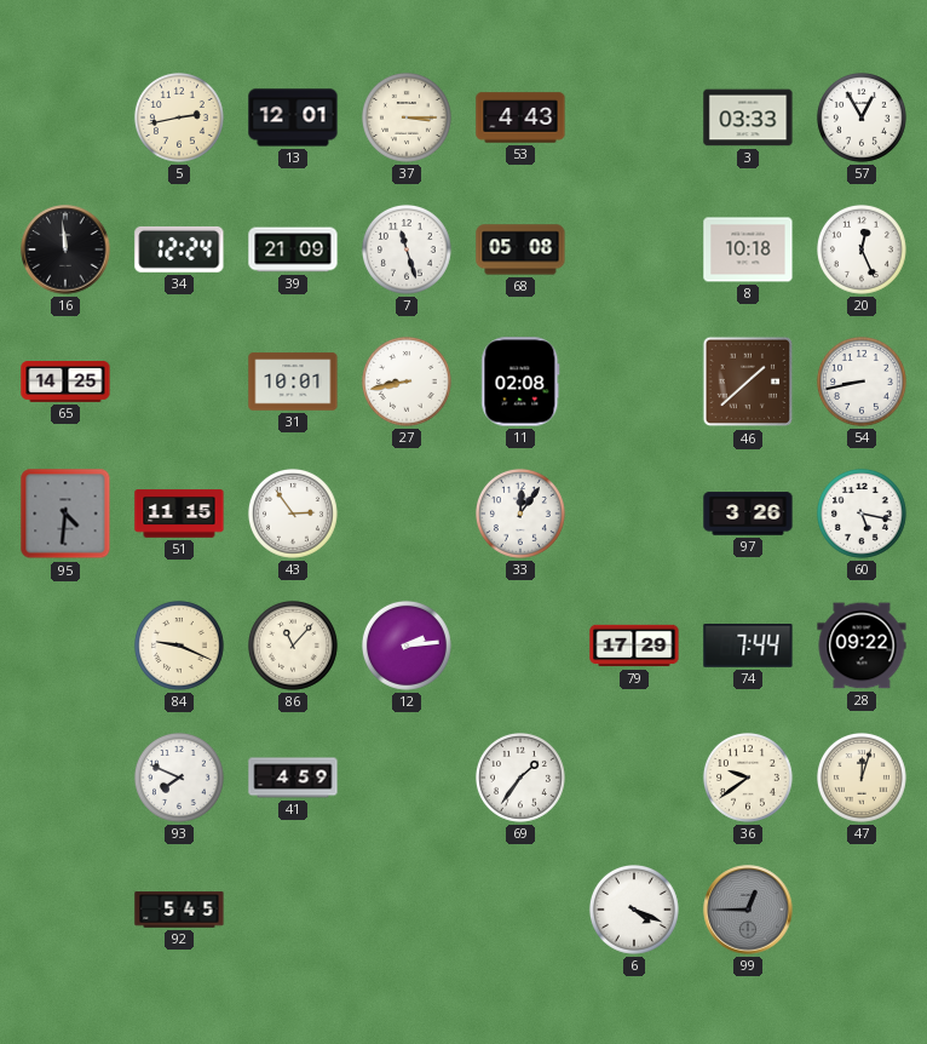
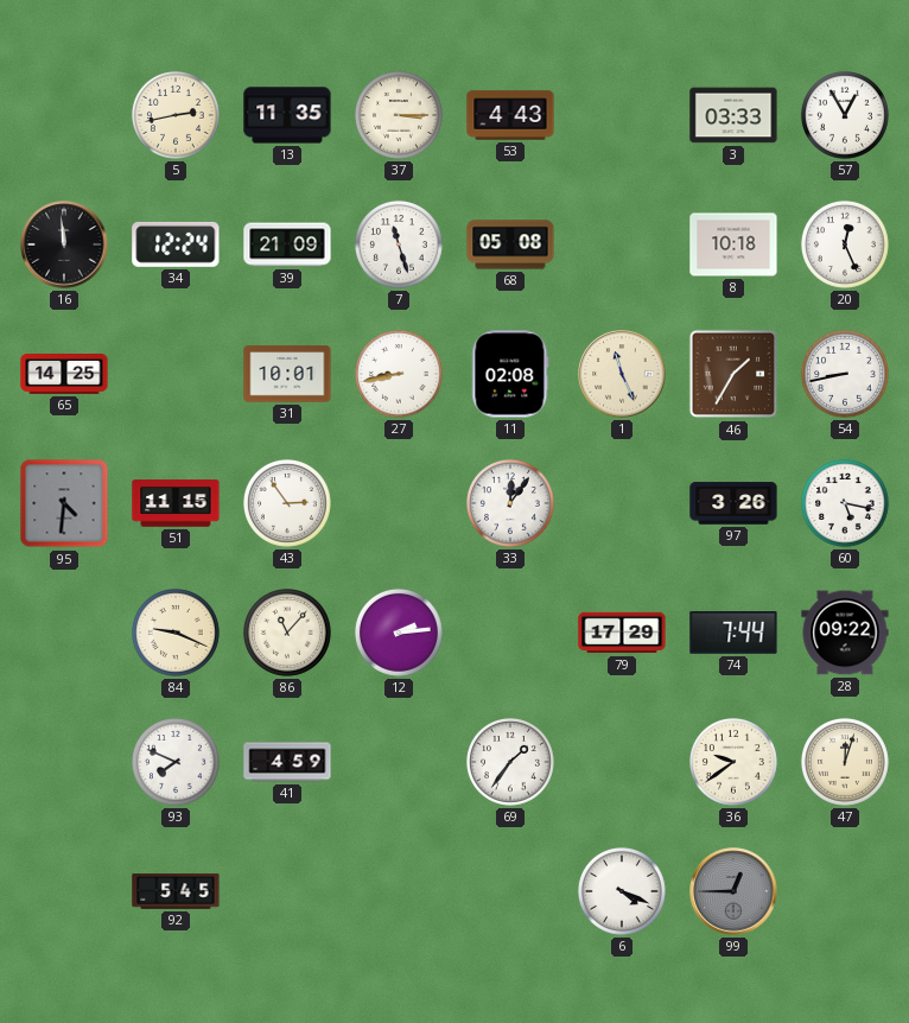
13: 12:01 -> 11:35 (287, 115)
1: none -> 11:26 (622, 374)
46: 1:38 -> 1:35 (733, 374)
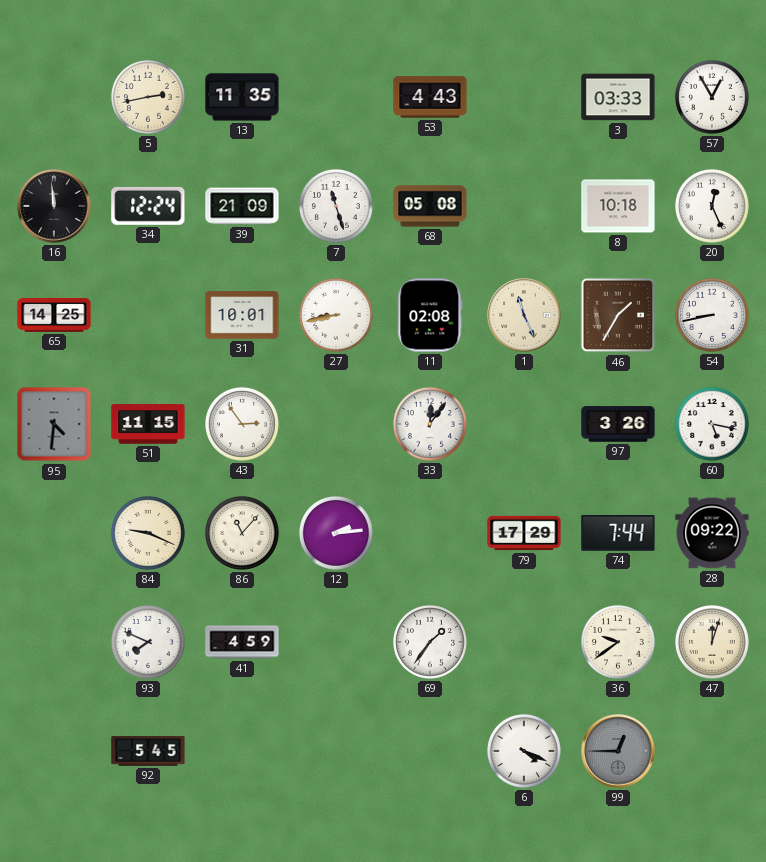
37: 3:15 -> none (399, 115)
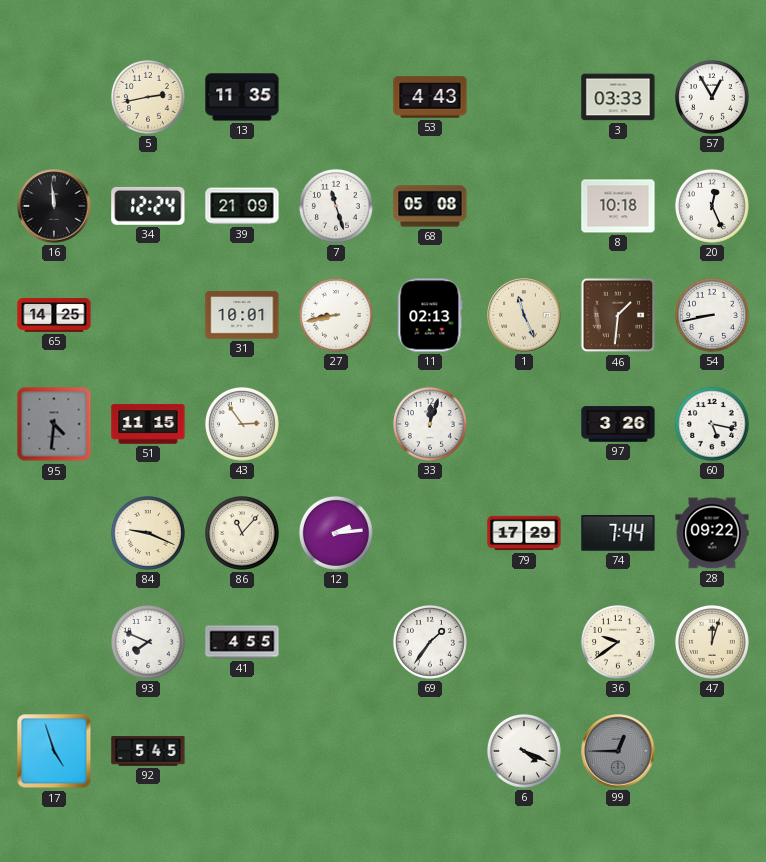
11: 02:08 -> 02:13 (430, 315)
46: 1:35 -> 1:31 (618, 315)
33: 12:06 -> 12:03 (430, 424)
41: 4:59 -> 4:55 (242, 642)
17: none -> 4:57 (54, 751)
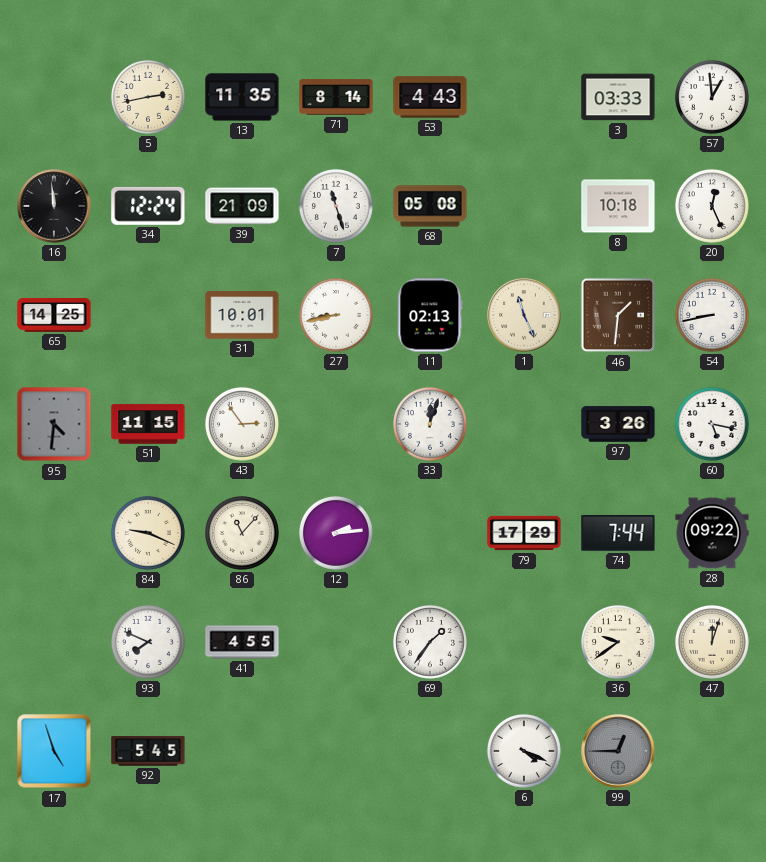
71: none -> 8:14 (336, 97)
57: 12:55 -> 12:59 (712, 97)
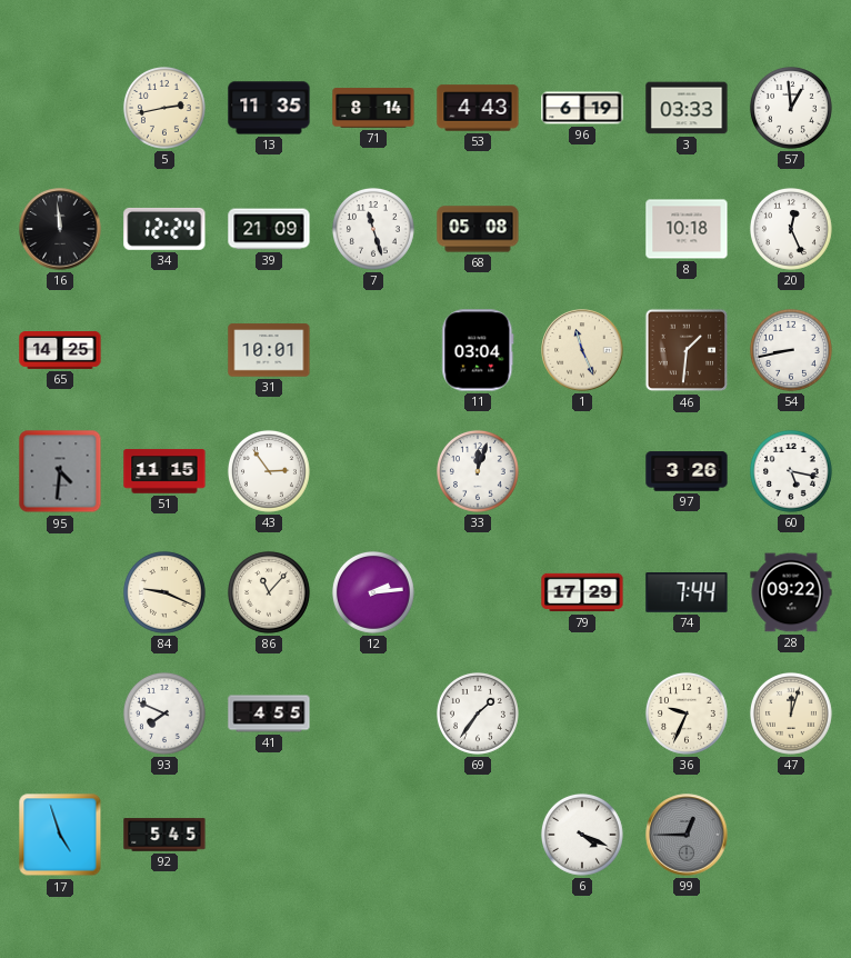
96: none -> 6:19 (582, 108)
27: 8:43 -> none (336, 315)
11: 02:13 -> 03:04 (478, 350)
36: 9:39 -> 9:34 (687, 713)
